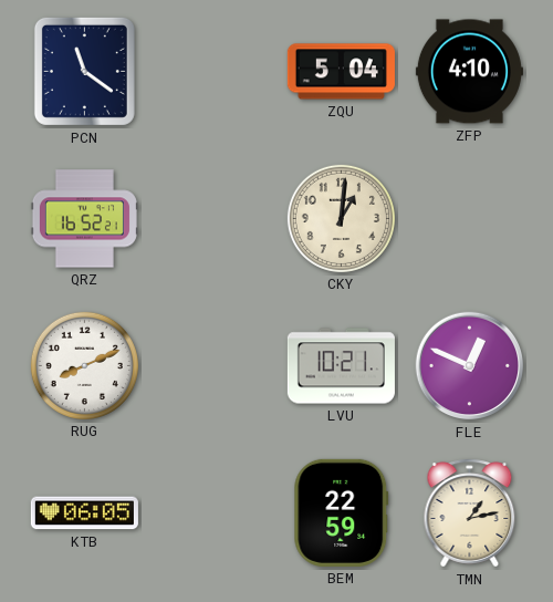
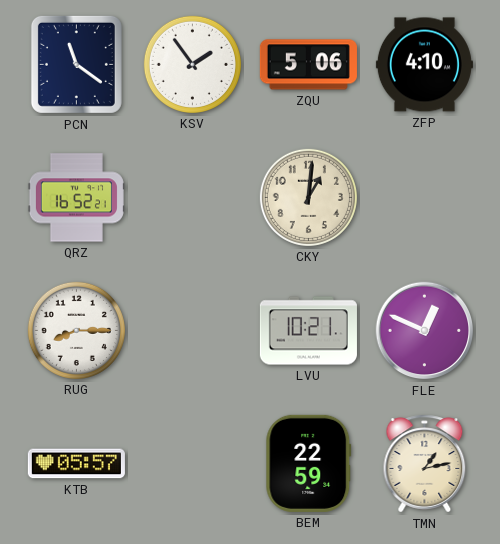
KSV: none -> 1:54 (192, 64)
ZQU: 5:04 -> 5:06 (308, 65)
RUG: 8:11 -> 8:15 (76, 330)
KTB: 06:05 -> 05:57 (76, 464)
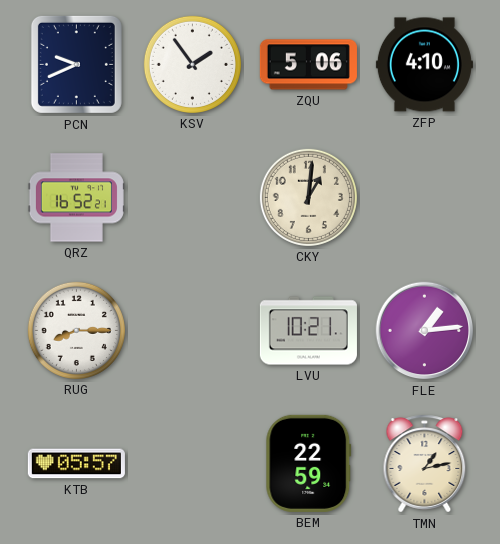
PCN: 11:21 -> 9:41 (76, 64)
FLE: 12:49 -> 1:14 (425, 331)
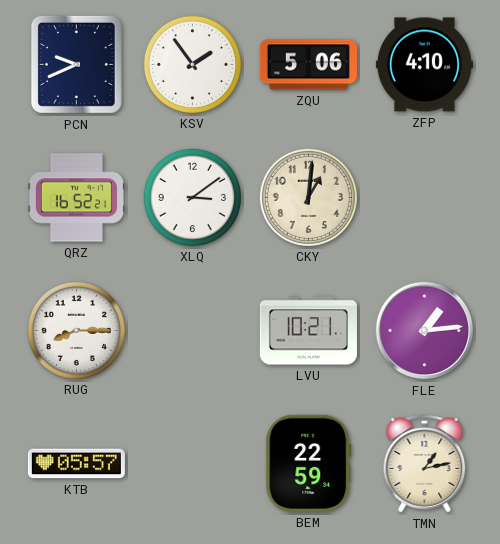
XLQ: none -> 3:09 (192, 197)
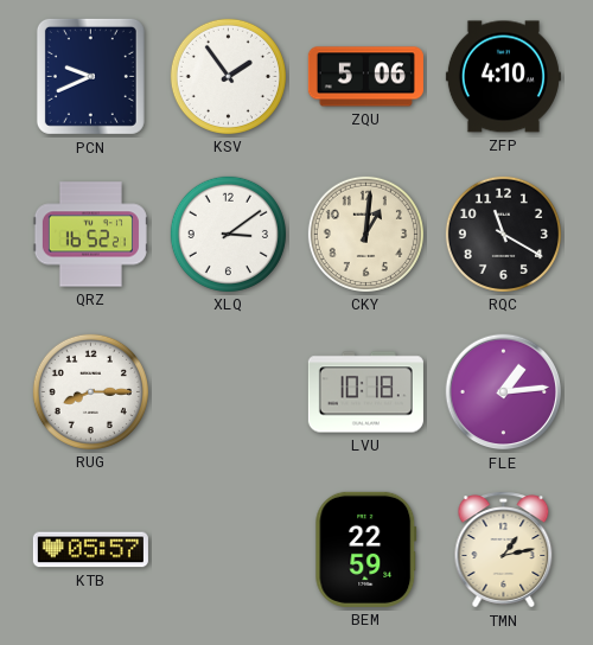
RQC: none -> 11:20 (503, 234)
LVU: 10:21 -> 10:18 (365, 392)
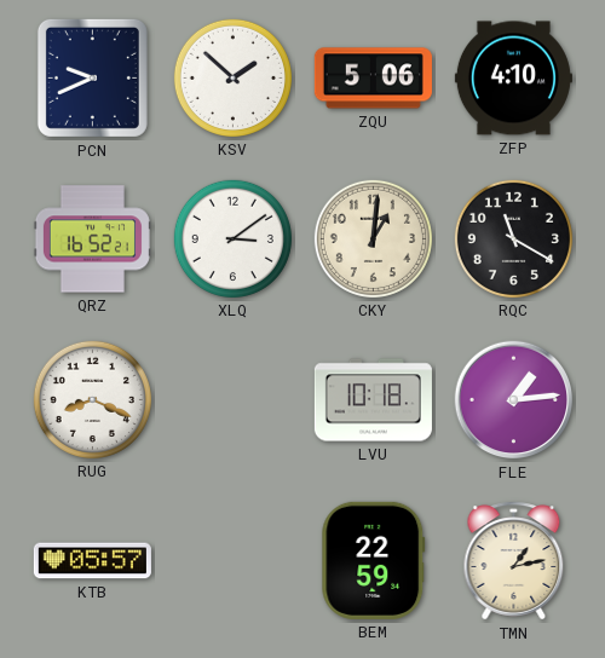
KSV: 1:54 -> 1:52 (232, 77)
RUG: 8:15 -> 8:19 (92, 399)
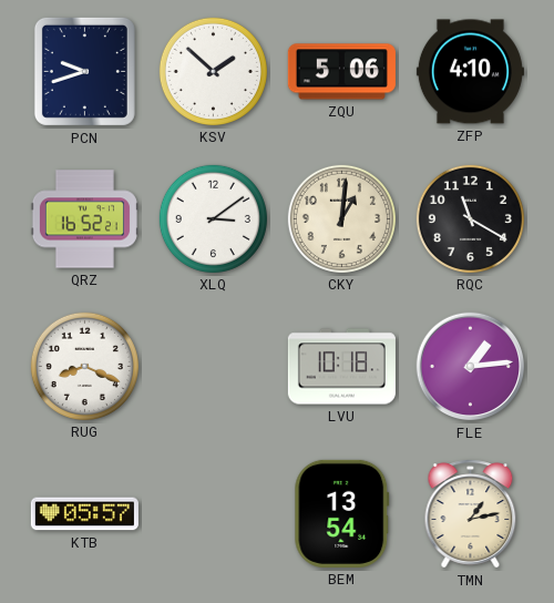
PCN: 9:41 -> 9:42 (84, 71)
BEM: 22:59 -> 13:54 (342, 513)
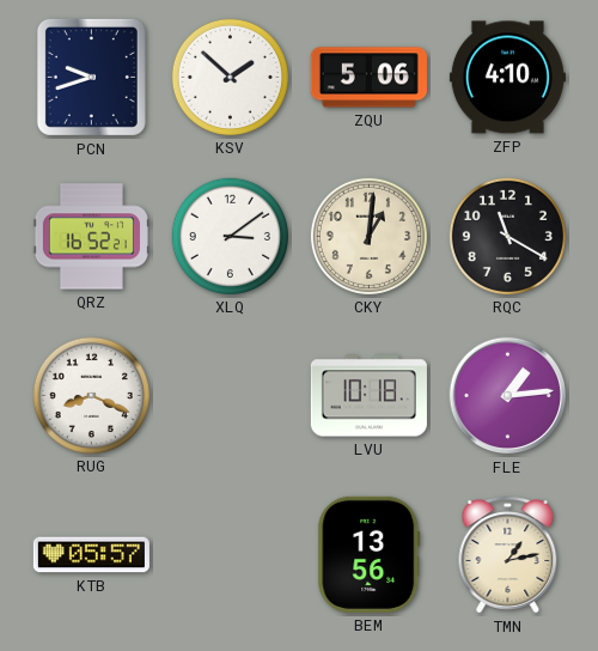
BEM: 13:54 -> 13:56 (370, 554)
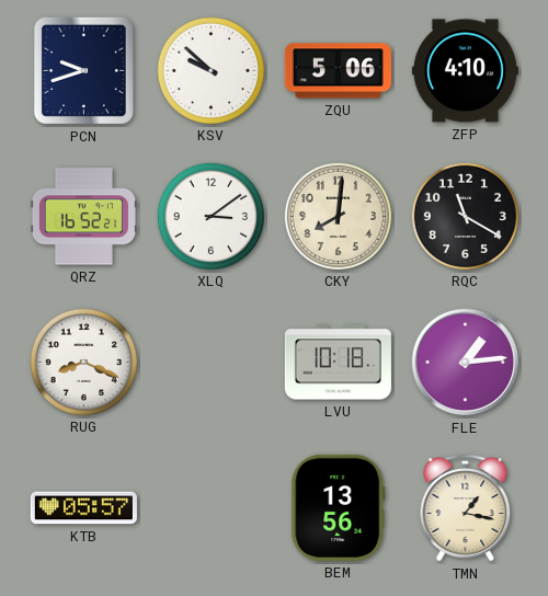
KSV: 1:52 -> 9:52 (210, 70)
CKY: 1:01 -> 8:01 (338, 216)
TMN: 1:13 -> 1:17 (466, 508)
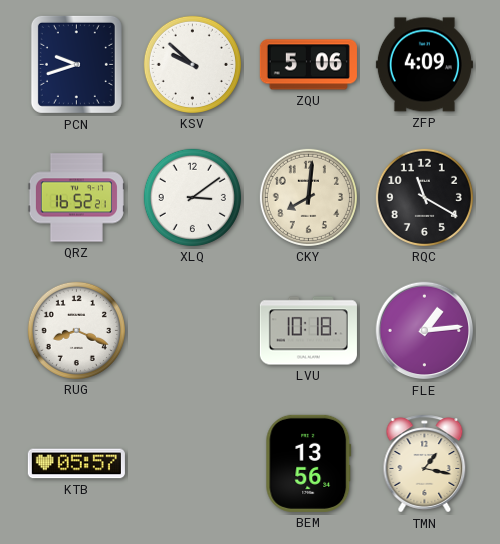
ZFP: 4:10 -> 4:09 (424, 65)
